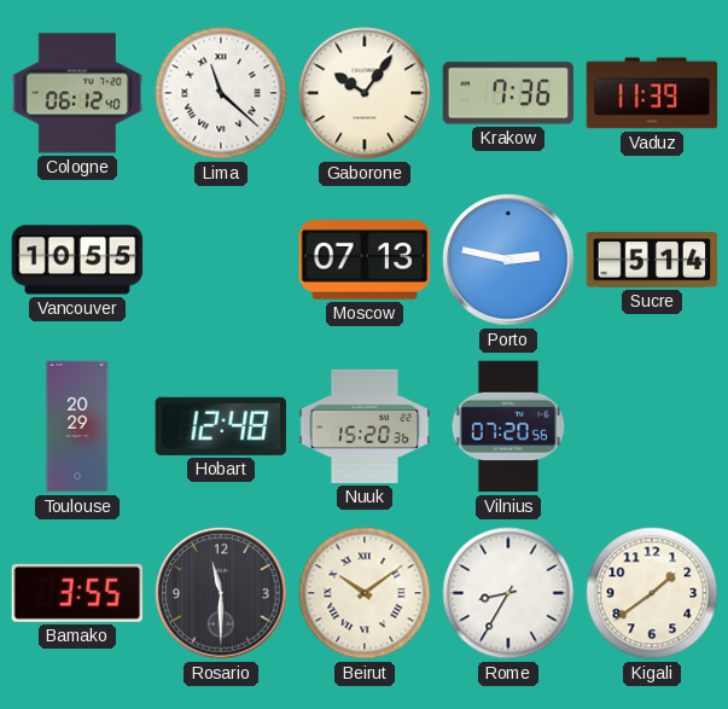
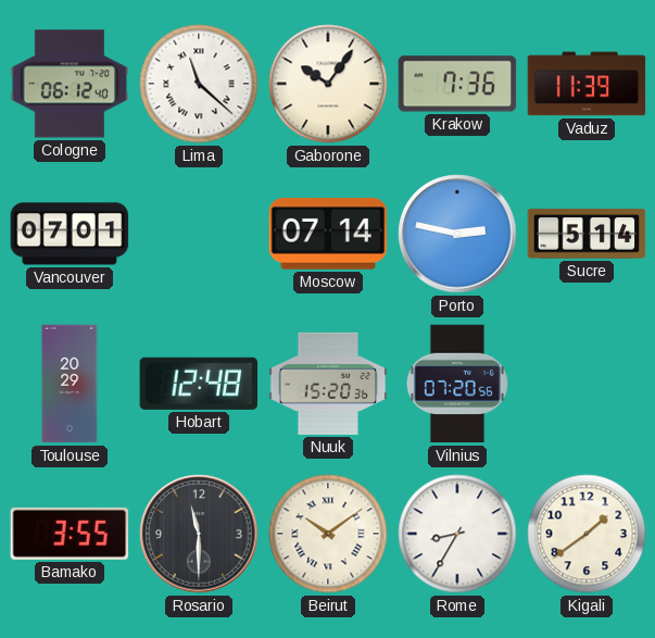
Vancouver: 10:55 -> 07:01 (70, 234)
Moscow: 07:13 -> 07:14 (328, 234)
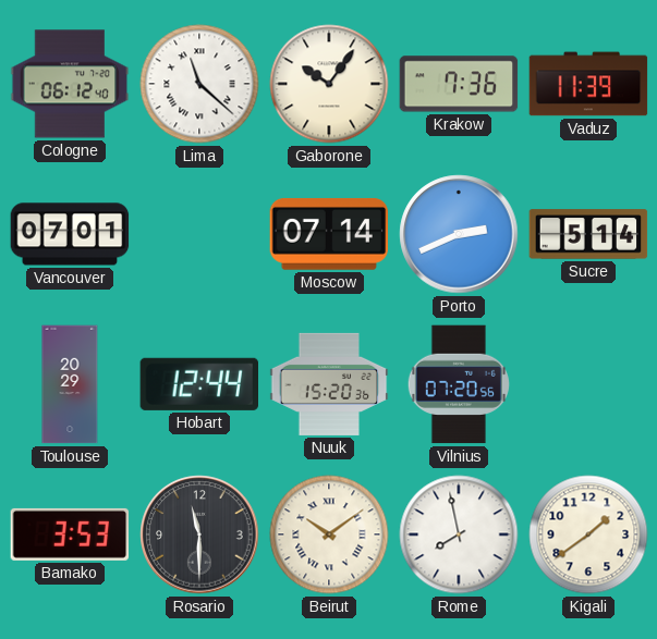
Porto: 2:47 -> 2:41 (459, 234)
Hobart: 12:48 -> 12:44 (198, 384)
Bamako: 3:55 -> 3:53 (70, 534)
Rome: 8:35 -> 7:58 (459, 534)
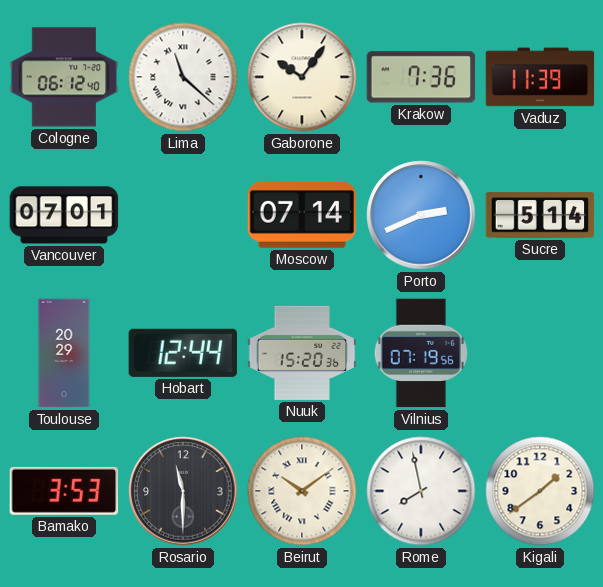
Vilnius: 07:20 -> 07:19 (421, 353)
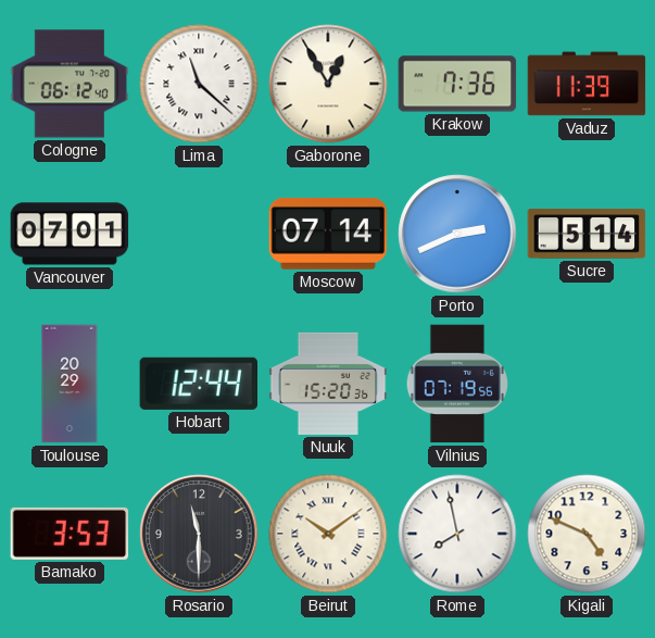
Gaborone: 10:06 -> 12:55 (328, 84)
Kigali: 1:39 -> 4:49 (587, 534)
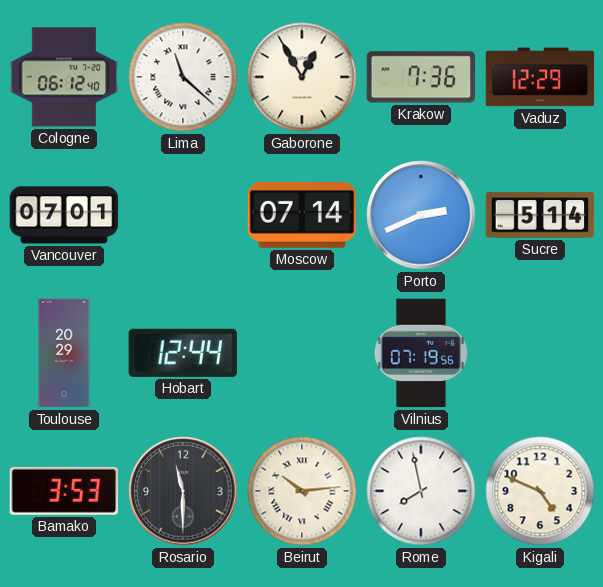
Vaduz: 11:39 -> 12:29 (540, 77)
Nuuk: 15:20 -> none (328, 384)
Beirut: 10:09 -> 10:14 (302, 491)
